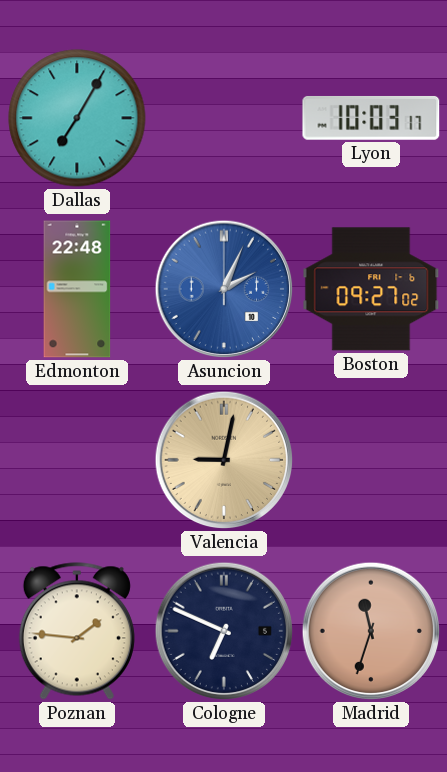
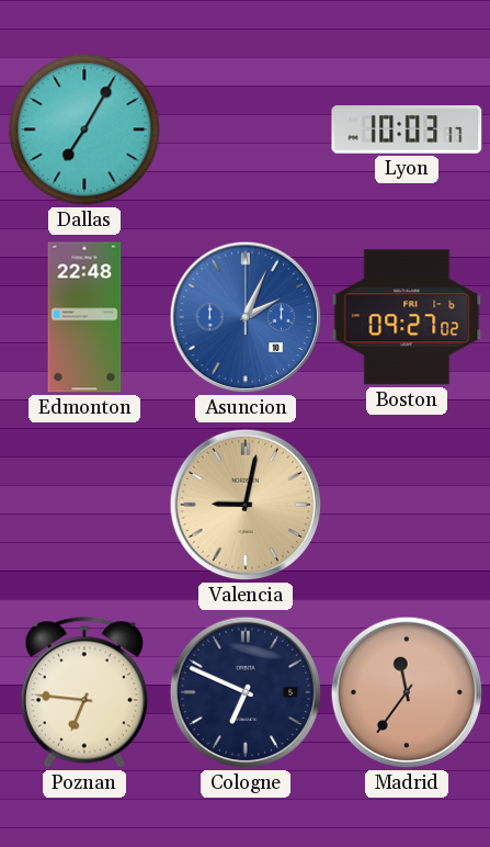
Poznan: 1:46 -> 6:46 (84, 692)
Madrid: 11:33 -> 11:36 (407, 692)
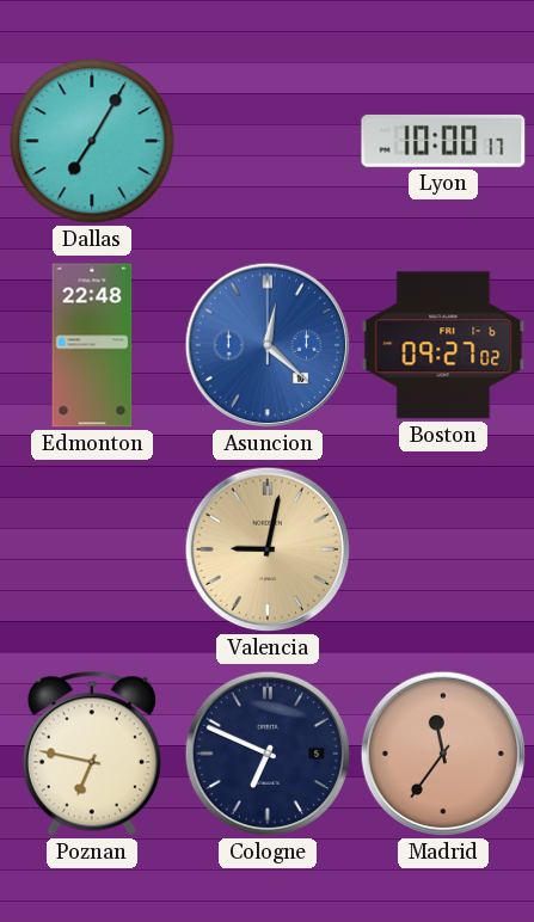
Lyon: 10:03 -> 10:00 (443, 141)
Asuncion: 2:04 -> 12:22 (268, 345)
Poznan: 6:46 -> 6:47 (92, 754)
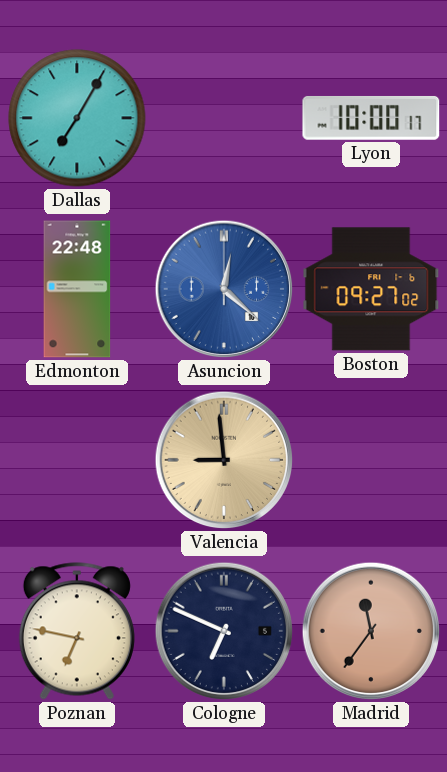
Valencia: 9:02 -> 8:59 (224, 460)
